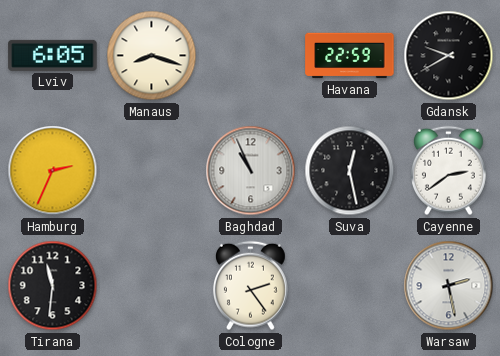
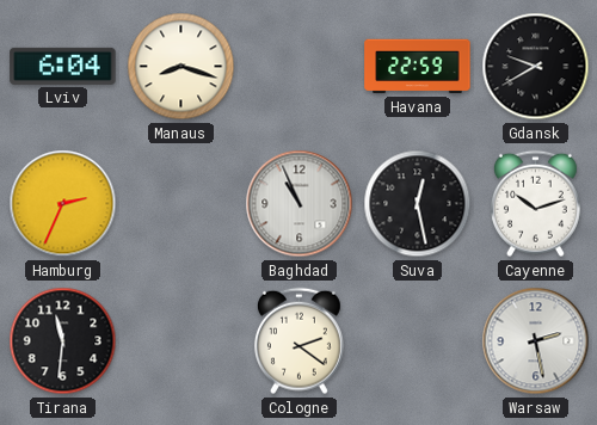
Lviv: 6:05 -> 6:04 (63, 66)
Cayenne: 2:39 -> 10:12 (535, 204)
Cologne: 2:24 -> 2:21 (298, 341)
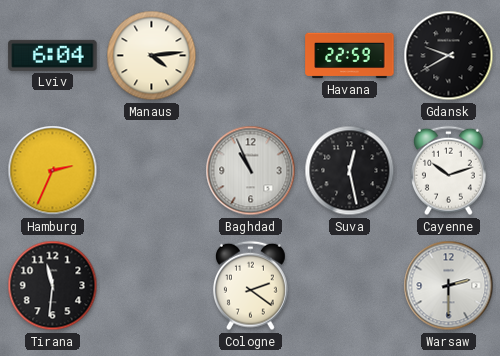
Manaus: 8:18 -> 4:14 (152, 56)
Warsaw: 2:28 -> 2:30 (449, 286)
